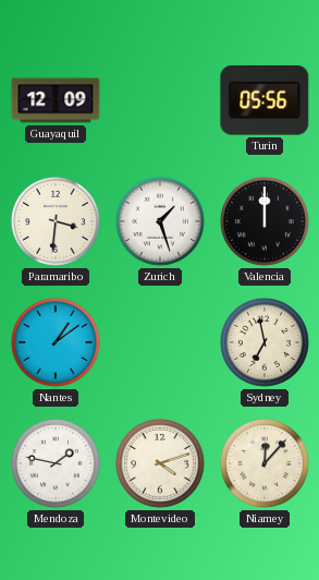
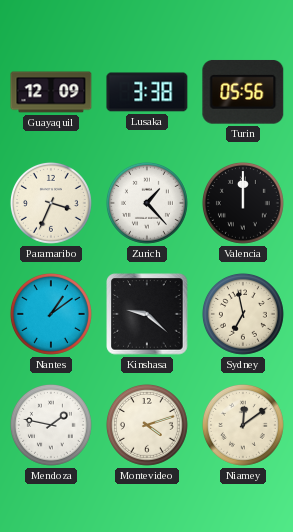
Lusaka: none -> 3:38 (147, 92)
Paramaribo: 3:31 -> 3:34 (51, 203)
Zurich: 1:27 -> 1:23 (147, 203)
Kinshasa: none -> 9:22 (147, 314)
Niamey: 12:07 -> 12:09 (243, 425)
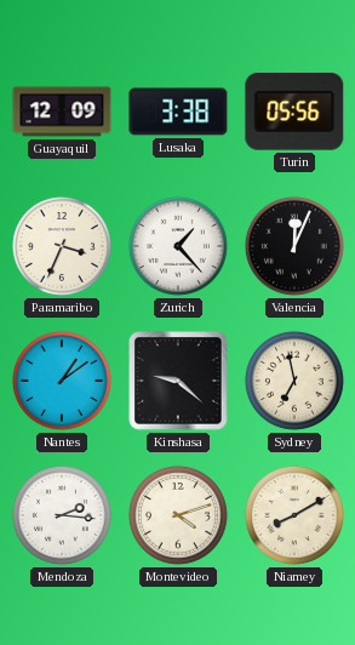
Valencia: 12:00 -> 12:04 (294, 246)
Mendoza: 1:47 -> 2:16 (62, 515)
Niamey: 12:09 -> 8:10 (294, 515)
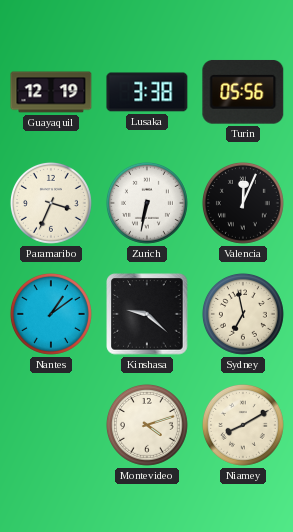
Guayaquil: 12:09 -> 12:19 (51, 92)
Zurich: 1:23 -> 6:32 (147, 203)
Mendoza: 2:16 -> none (62, 515)
